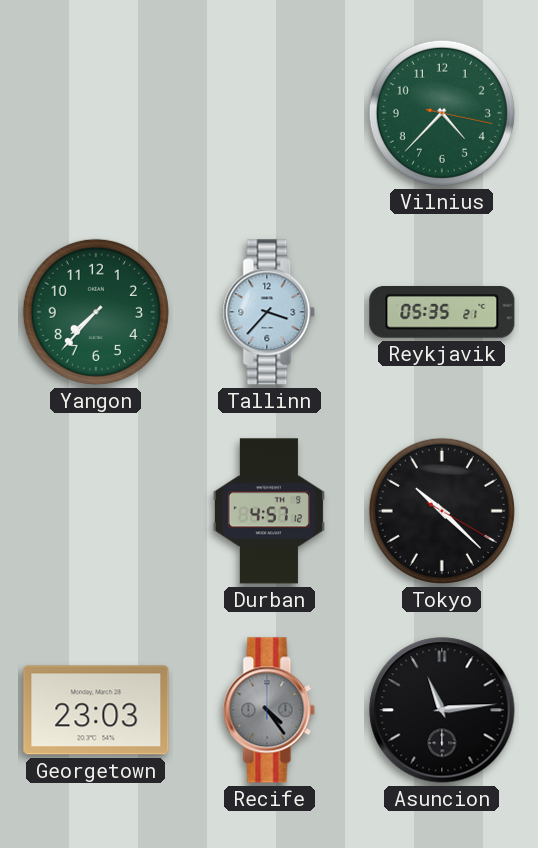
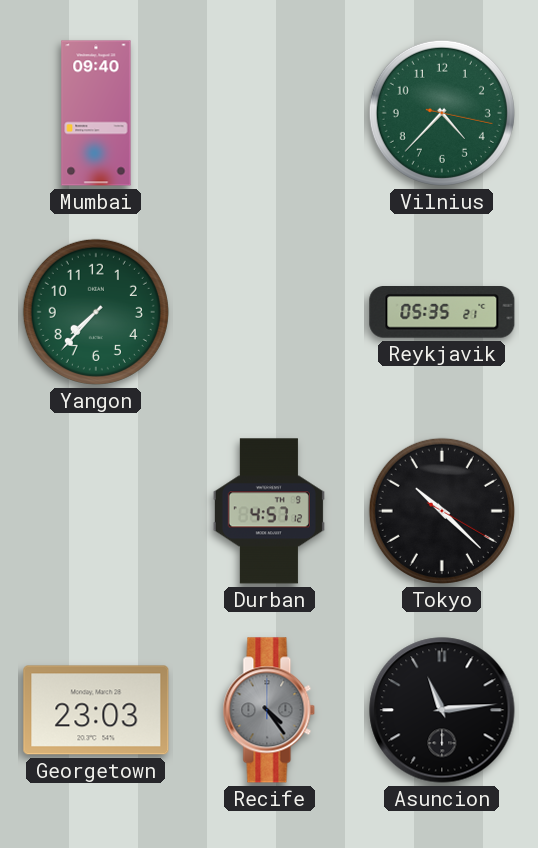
Mumbai: none -> 09:40 (96, 113)
Tallinn: 3:37 -> none (269, 312)
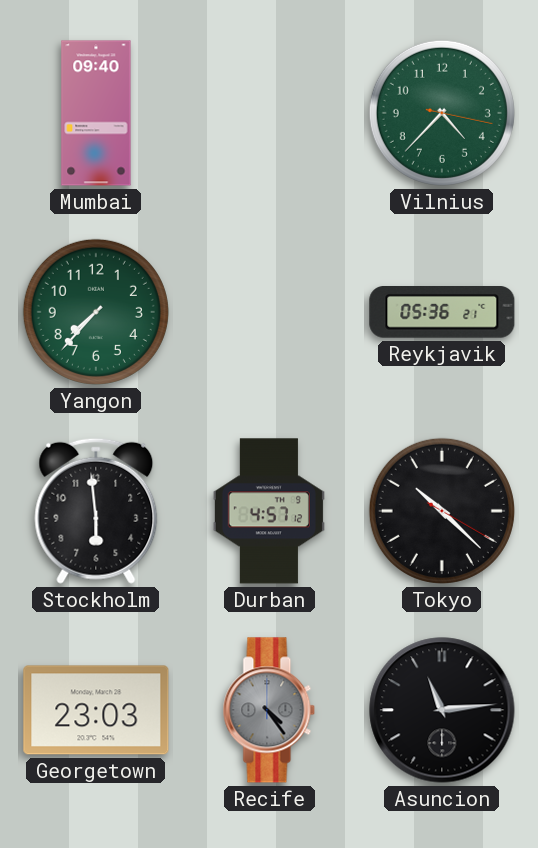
Reykjavik: 05:35 -> 05:36 (442, 313)
Stockholm: none -> 5:59 (96, 511)
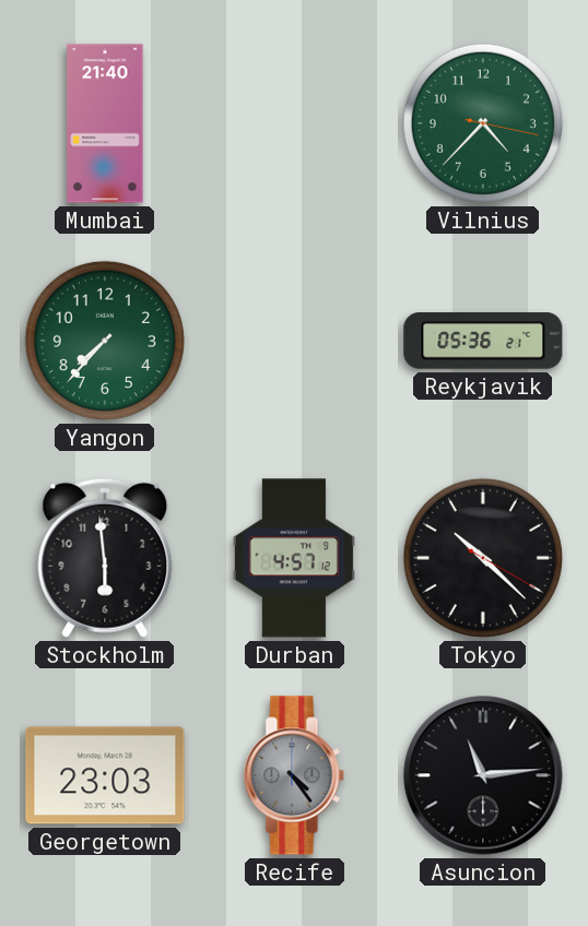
Mumbai: 09:40 -> 21:40 (105, 123)
